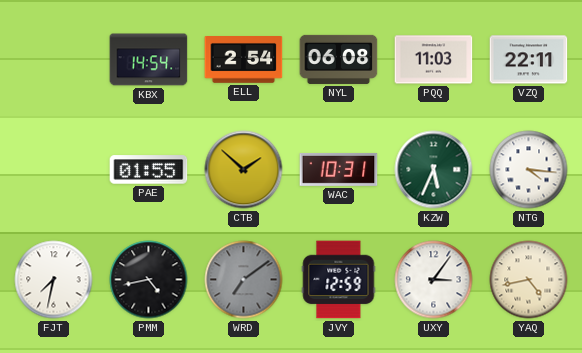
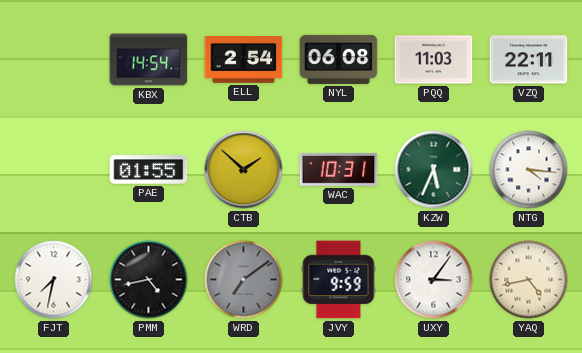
JVY: 12:59 -> 9:59 (339, 280)
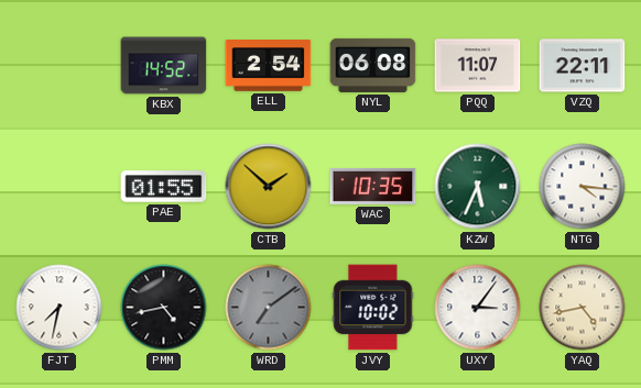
KBX: 14:54 -> 14:52 (164, 66)
PQQ: 11:03 -> 11:07 (478, 66)
WAC: 10:31 -> 10:35 (373, 186)
JVY: 9:59 -> 10:02 (373, 308)
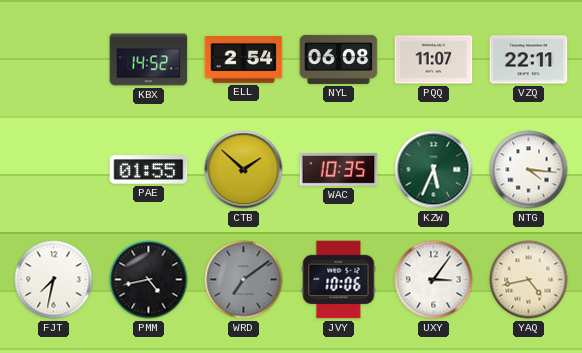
JVY: 10:02 -> 10:06 (339, 280)
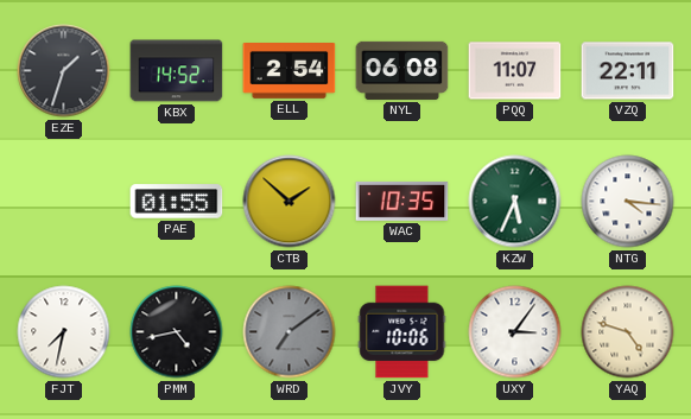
EZE: none -> 1:33 (64, 71)
YAQ: 4:43 -> 4:48 (628, 332)
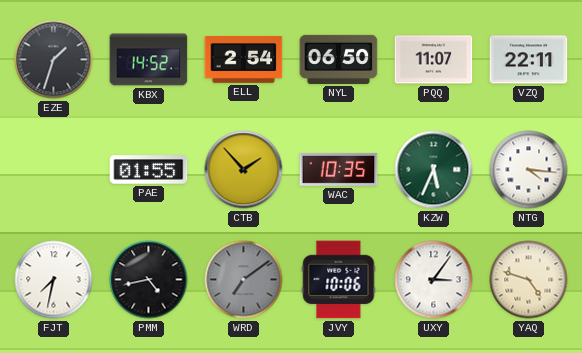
NYL: 06:08 -> 06:50 (339, 59)
CTB: 1:52 -> 1:53 (244, 170)
